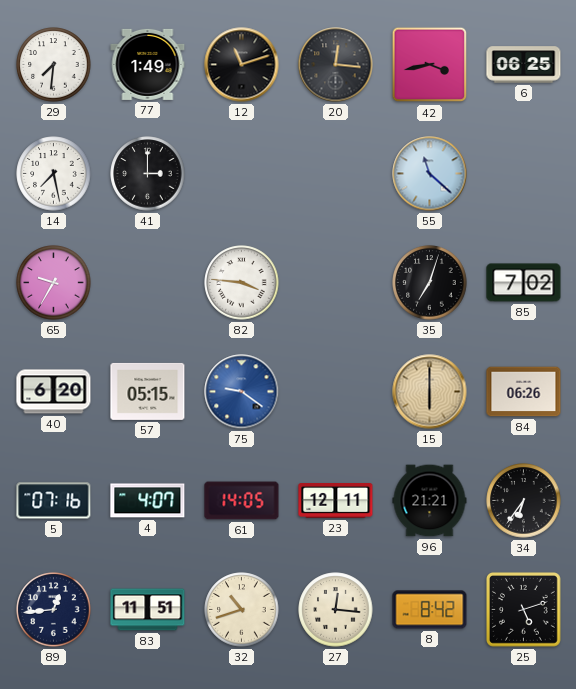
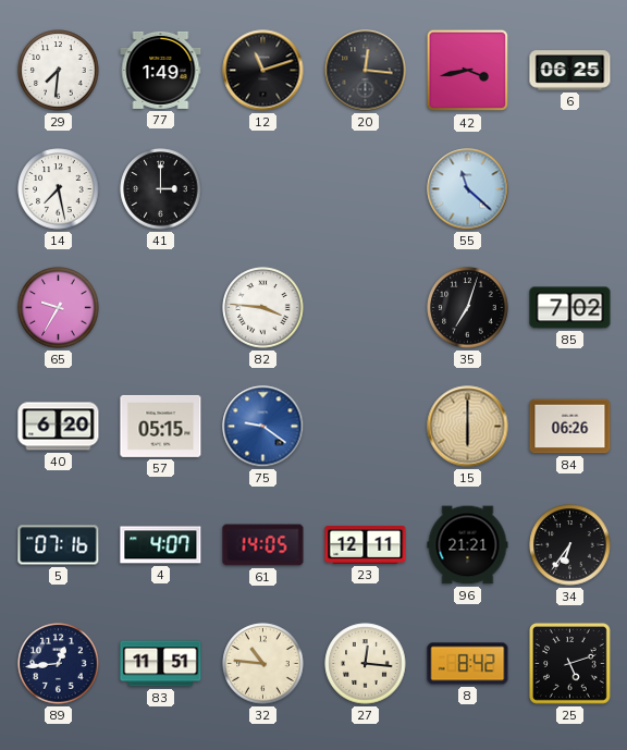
32: 10:42 -> 10:46 (263, 664)
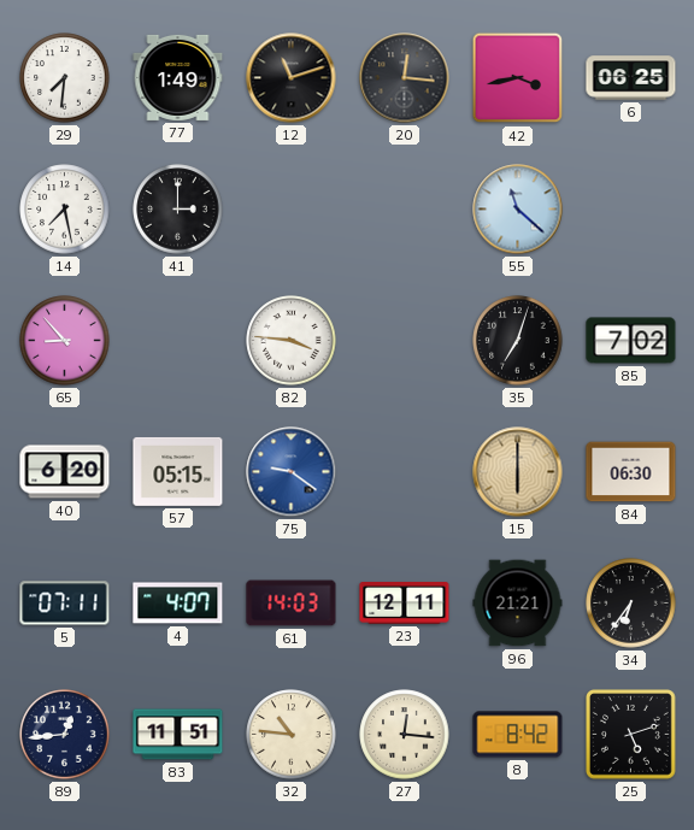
65: 9:35 -> 8:53 (65, 341)
84: 06:26 -> 06:30 (631, 472)
5: 07:16 -> 07:11 (65, 604)
61: 14:05 -> 14:03 (292, 604)
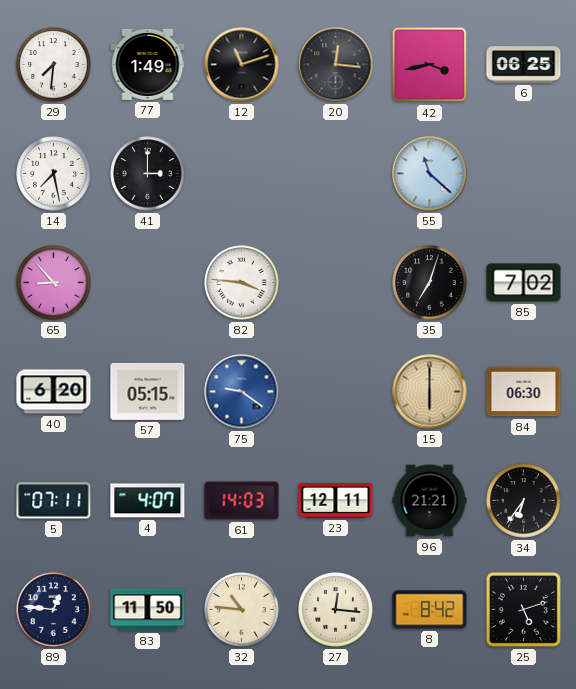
89: 12:44 -> 12:46 (54, 610)
83: 11:51 -> 11:50 (148, 610)
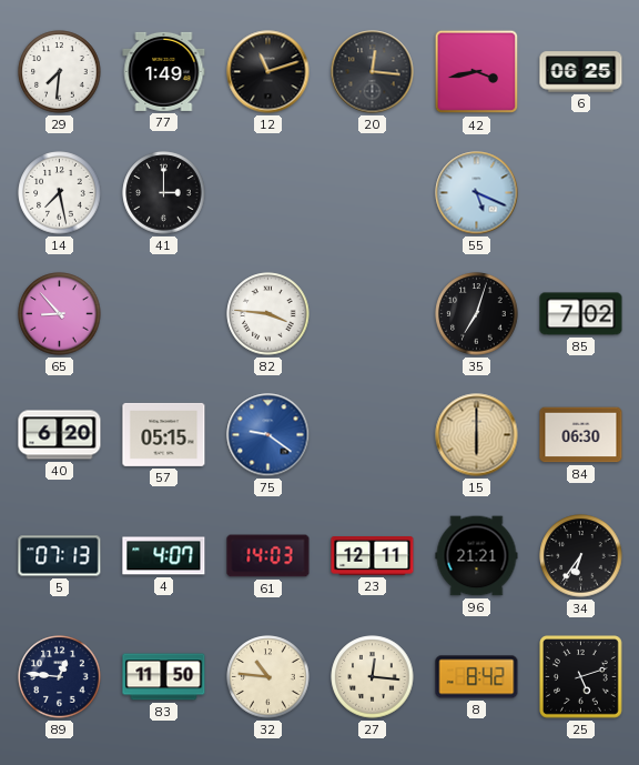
55: 11:22 -> 5:19 (477, 193)
5: 07:11 -> 07:13 (60, 556)
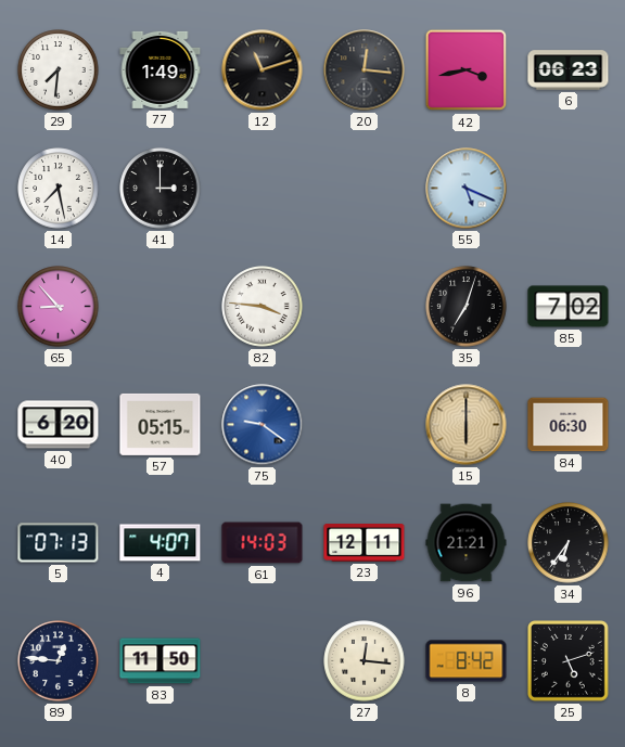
6: 06:25 -> 06:23 (569, 70)
32: 10:46 -> none (268, 677)
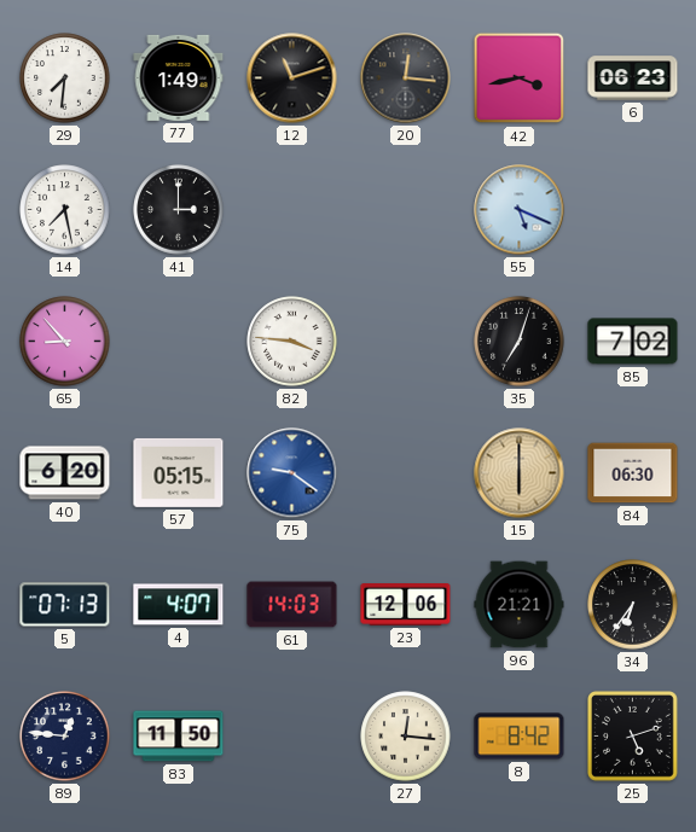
23: 12:11 -> 12:06 (406, 605)
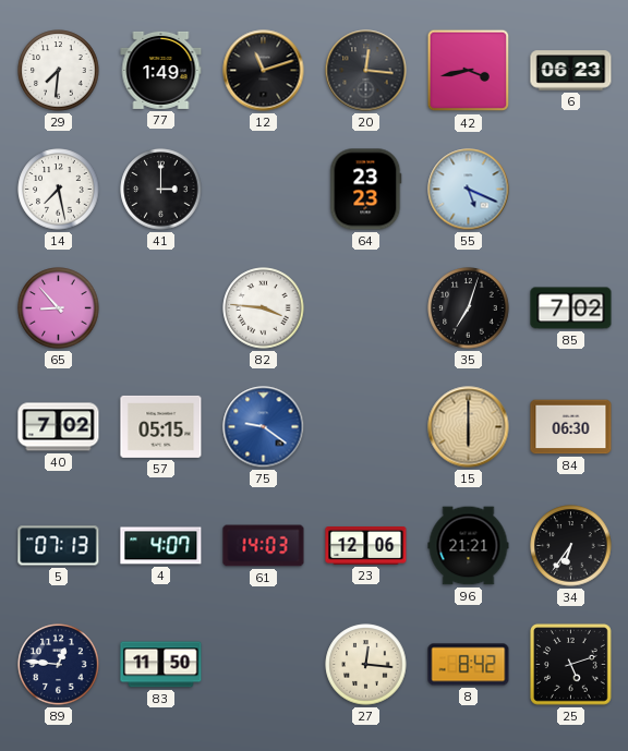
64: none -> 23:23 (366, 190)
40: 6:20 -> 7:02 (59, 427)
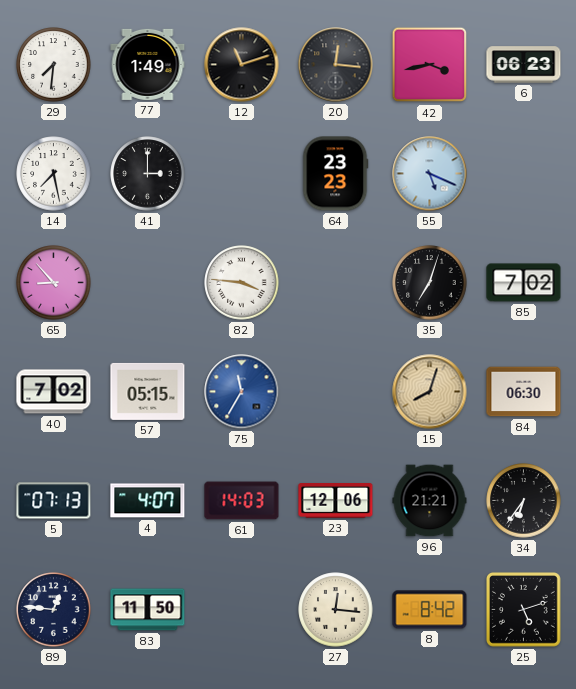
75: 9:21 -> 11:35 (242, 392)
15: 6:00 -> 8:03 (430, 392)
